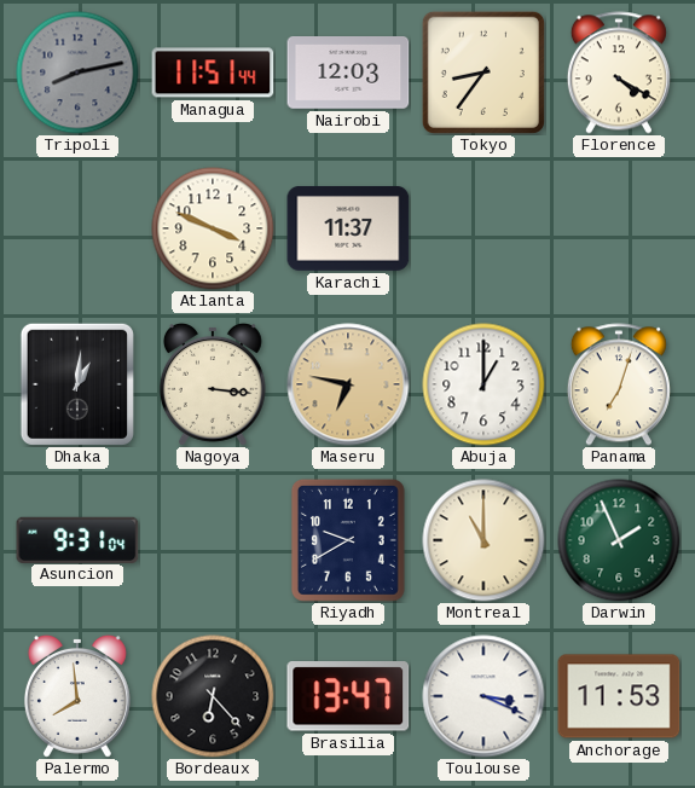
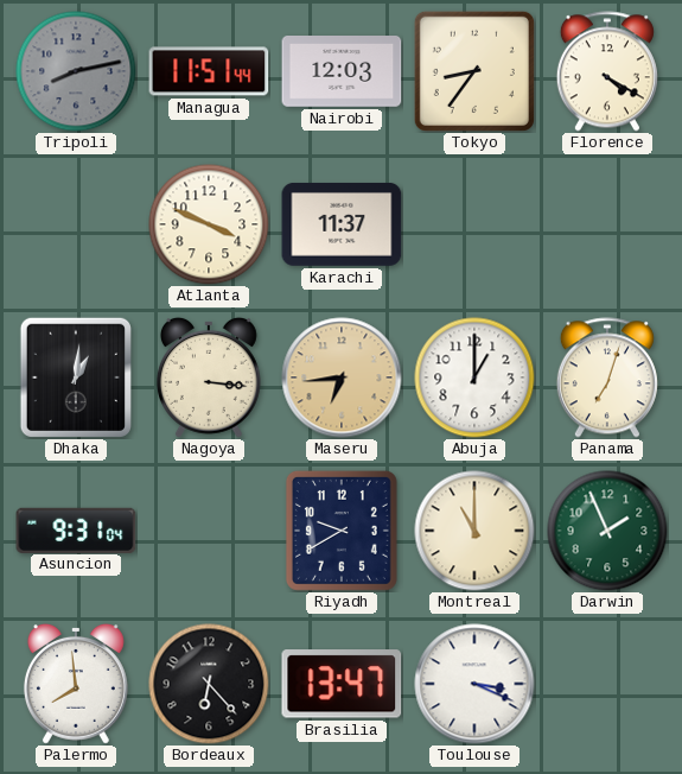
Maseru: 6:47 -> 6:44 (342, 378)
Anchorage: 11:53 -> none (619, 696)
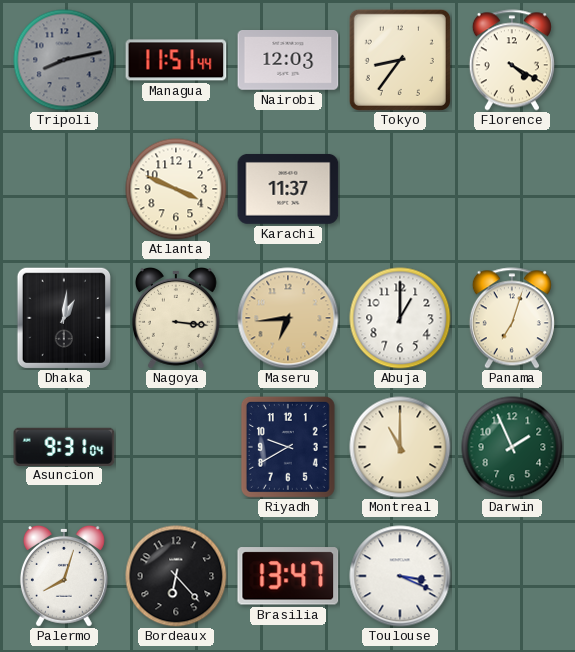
Palermo: 7:59 -> 8:03 (64, 576)
